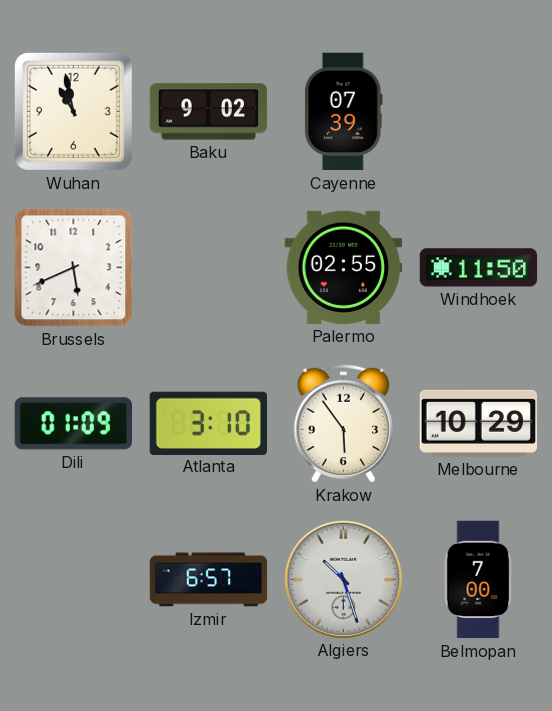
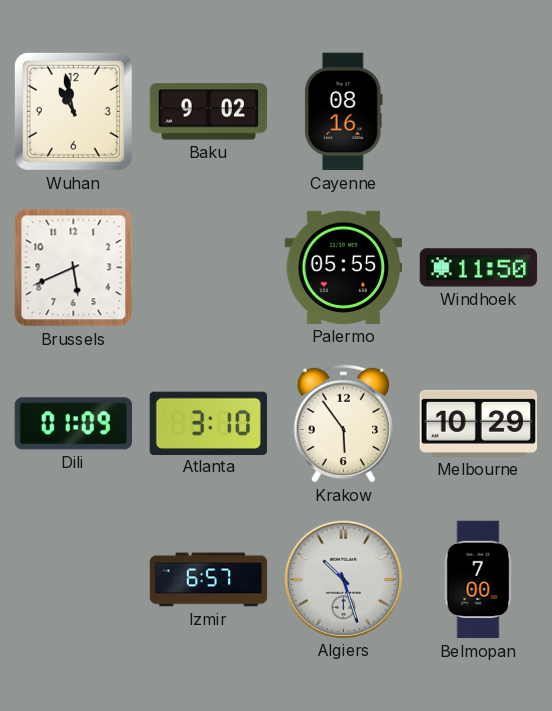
Cayenne: 07:39 -> 08:16 (343, 112)
Palermo: 02:55 -> 05:55 (344, 267)
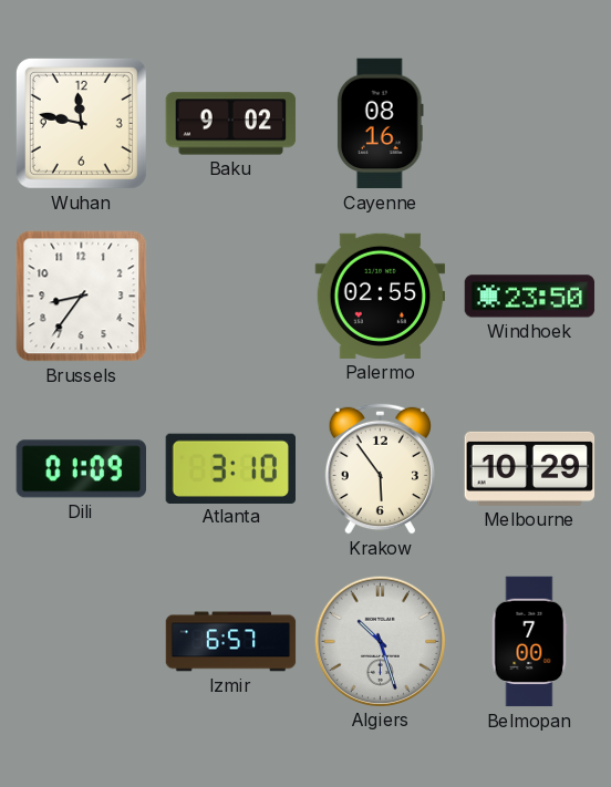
Wuhan: 10:58 -> 11:47 (81, 123)
Brussels: 5:41 -> 8:36 (82, 297)
Palermo: 05:55 -> 02:55 (381, 296)
Windhoek: 11:50 -> 23:50 (530, 297)
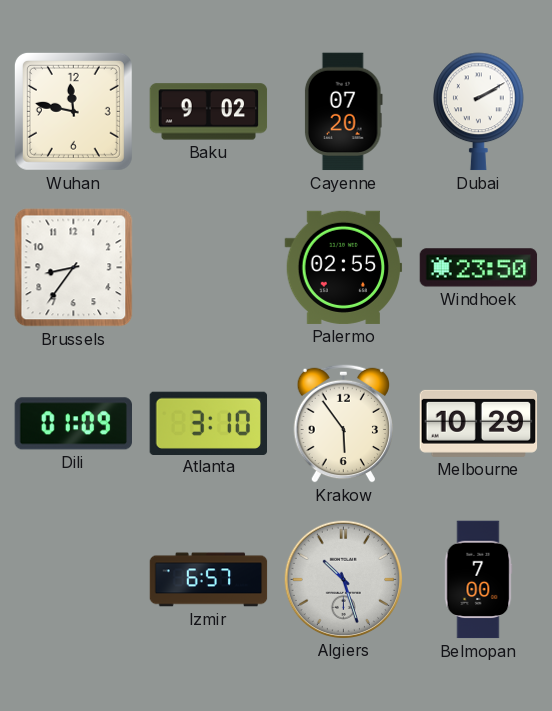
Cayenne: 08:16 -> 07:20 (343, 112)
Dubai: none -> 2:10 (479, 112)
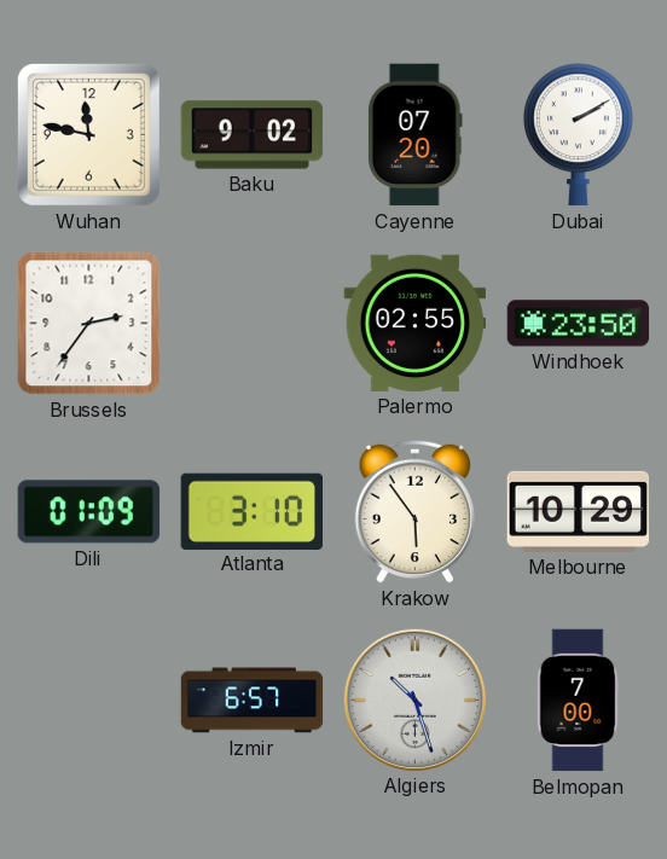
Brussels: 8:36 -> 2:36 (89, 324)
